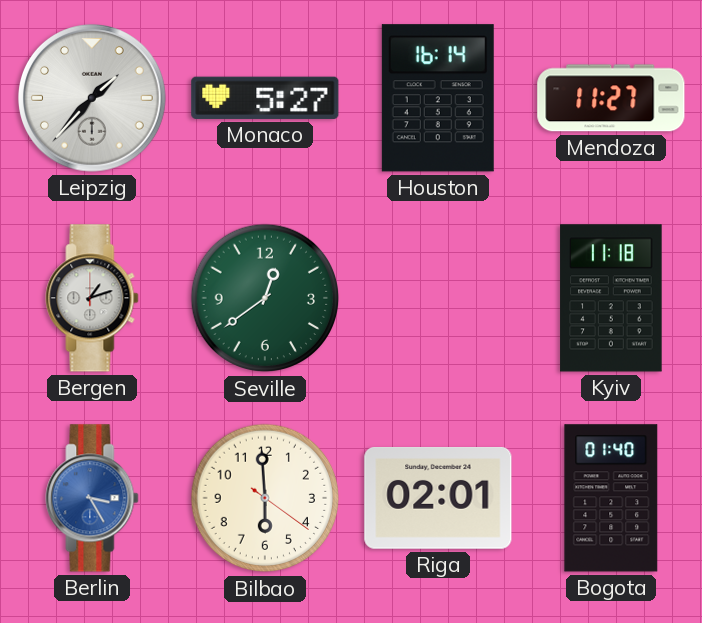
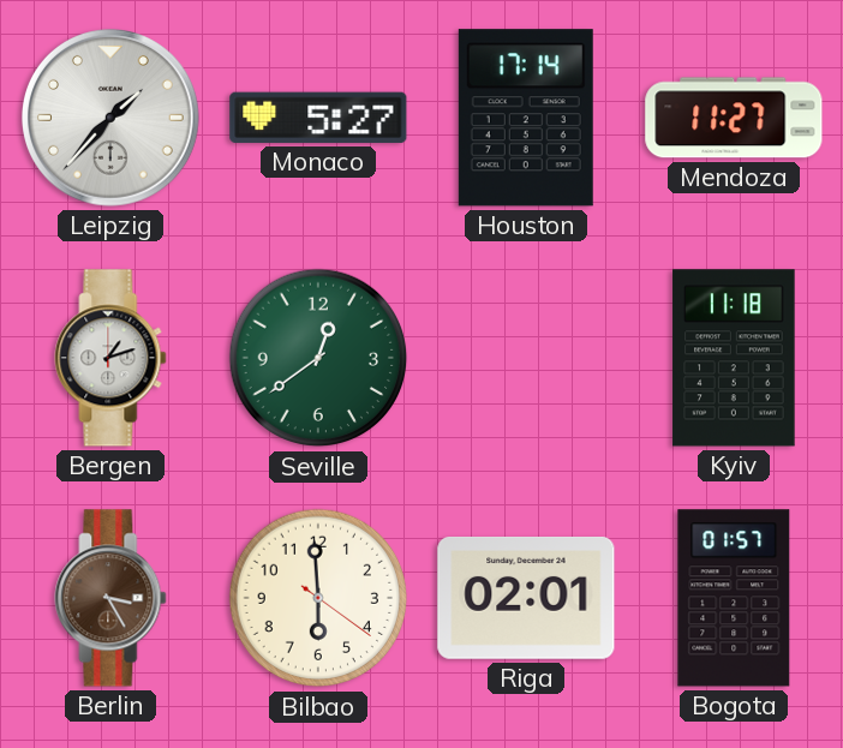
Houston: 16:14 -> 17:14 (526, 118)
Berlin dial: blue -> brown (110, 598)
Bogota: 01:40 -> 01:57 (734, 598)
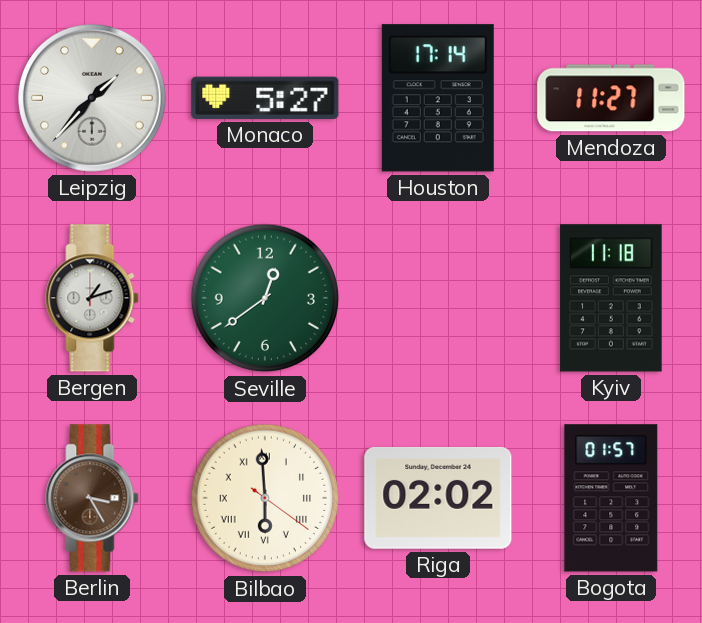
Bilbao numerals: Arabic -> Roman (265, 498)
Riga: 02:01 -> 02:02 (438, 499)
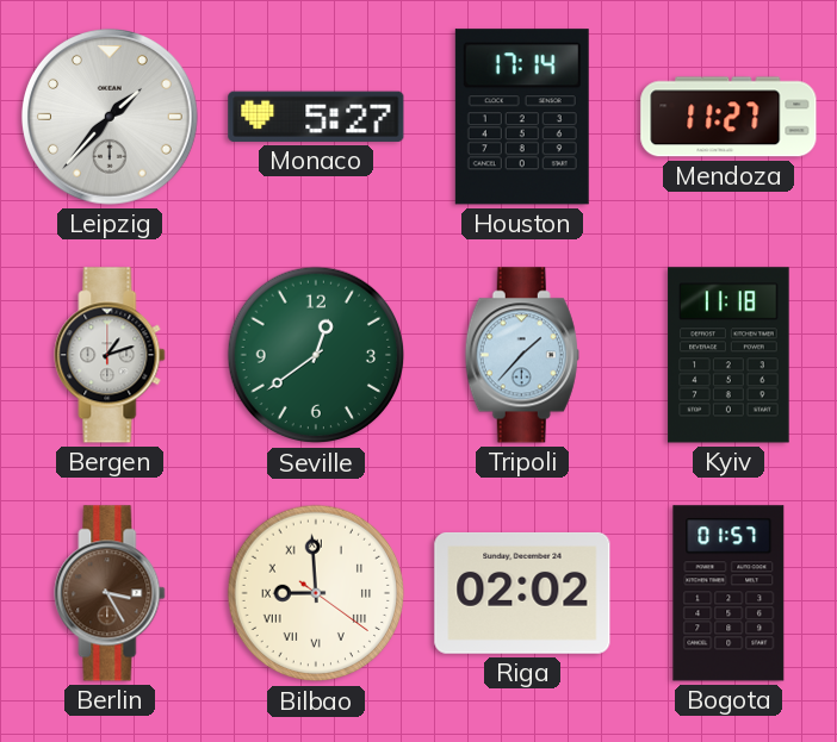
Tripoli: none -> 1:37 (522, 355)
Bilbao: 5:59 -> 8:59 (316, 593)
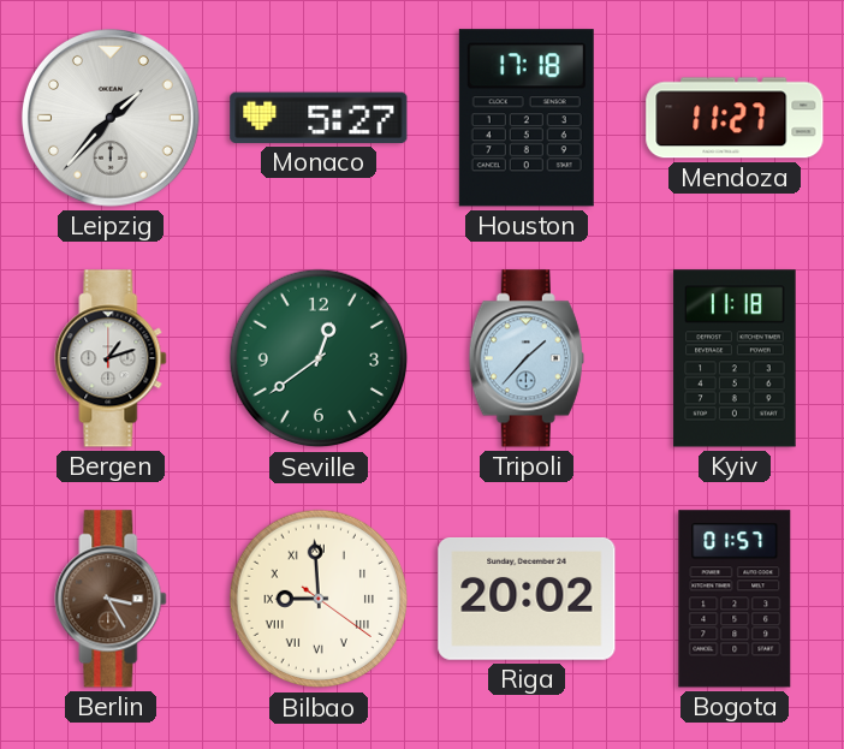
Houston: 17:14 -> 17:18 (527, 118)
Riga: 02:02 -> 20:02 (527, 600)
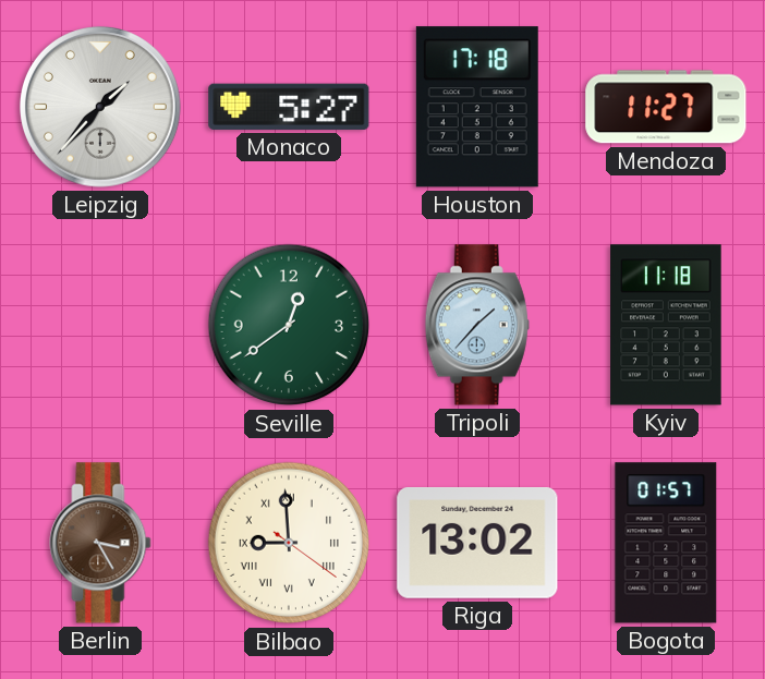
Bergen: 1:12 -> none (111, 358)
Riga: 20:02 -> 13:02 (477, 544)
